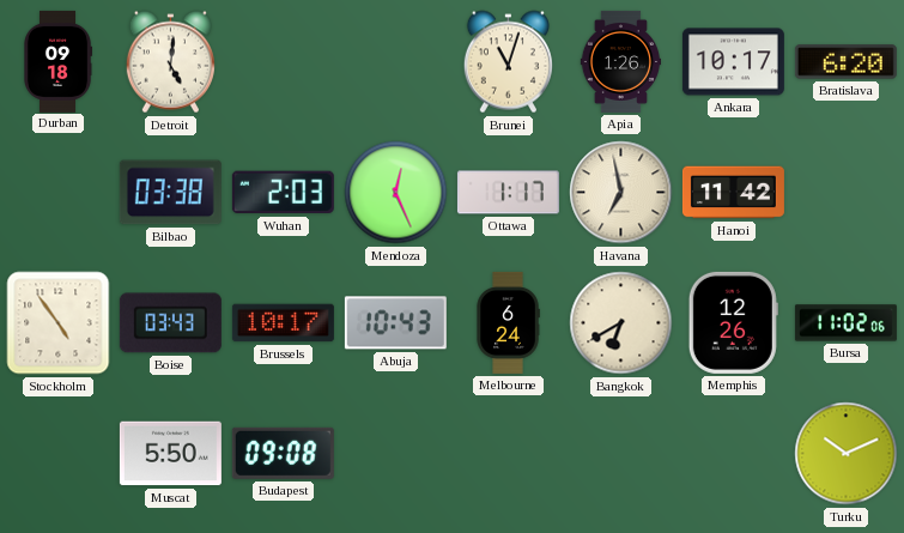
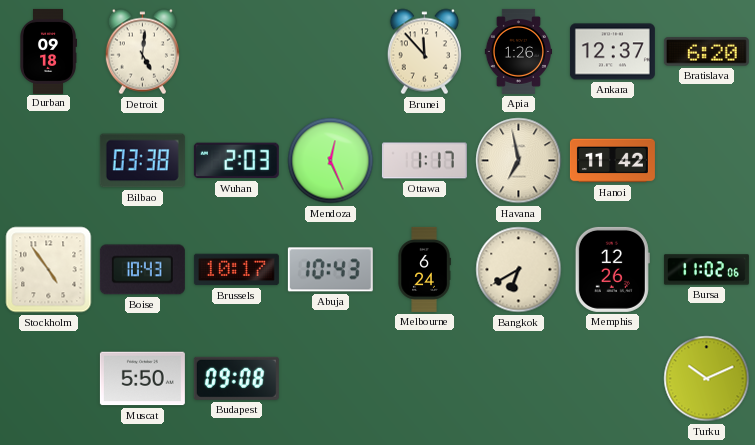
Brunei: 11:03 -> 11:53 (424, 52)
Ankara: 10:17 -> 12:37 (612, 52)
Boise: 03:43 -> 10:43 (142, 270)
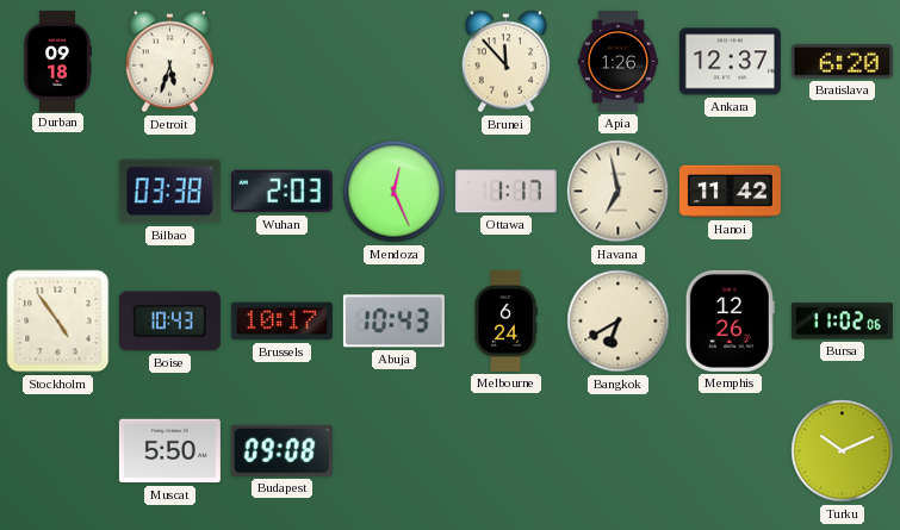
Detroit: 5:01 -> 5:33 (169, 62)
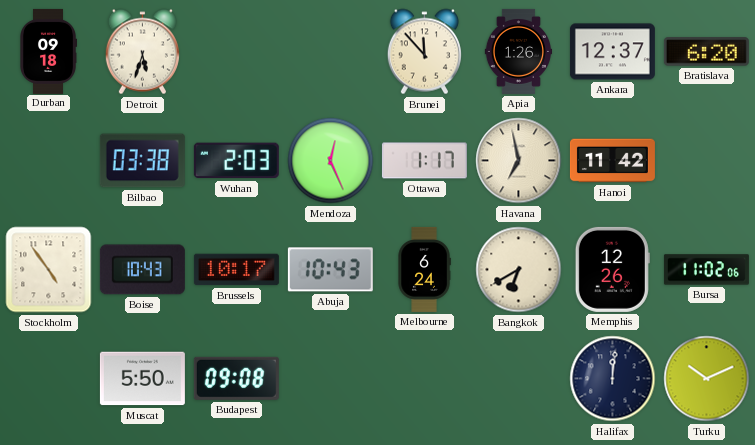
Halifax: none -> 12:01 (613, 379)
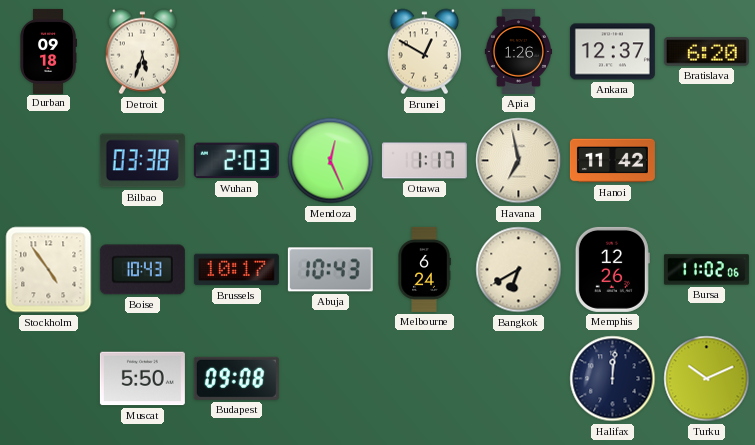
Brunei: 11:53 -> 12:50 (424, 52)
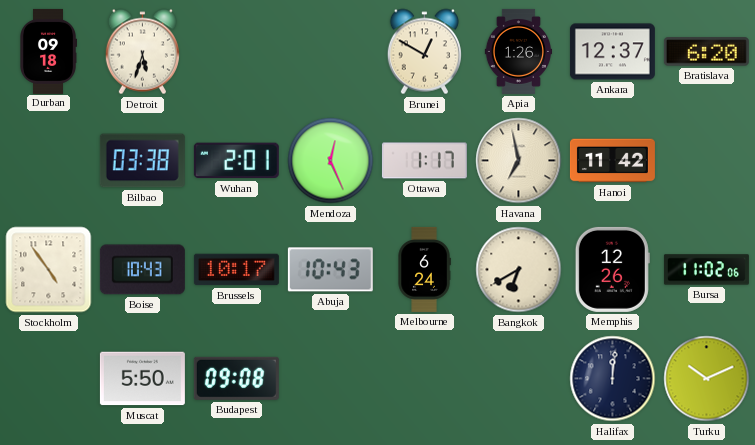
Wuhan: 2:03 -> 2:01 (236, 161)
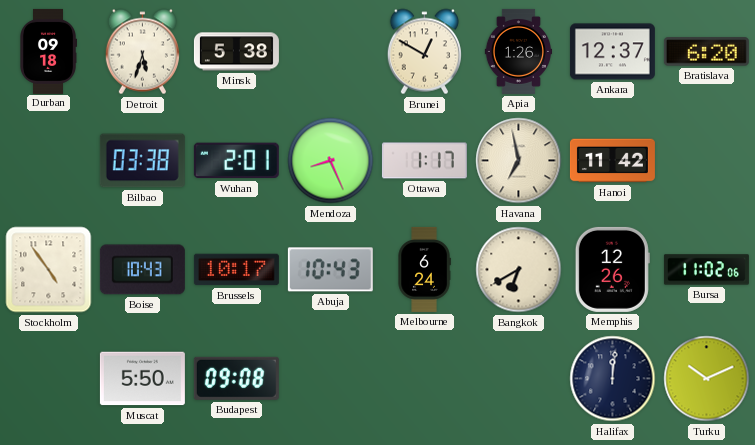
Minsk: none -> 5:38 (236, 52)
Mendoza: 12:26 -> 8:26 (331, 161)
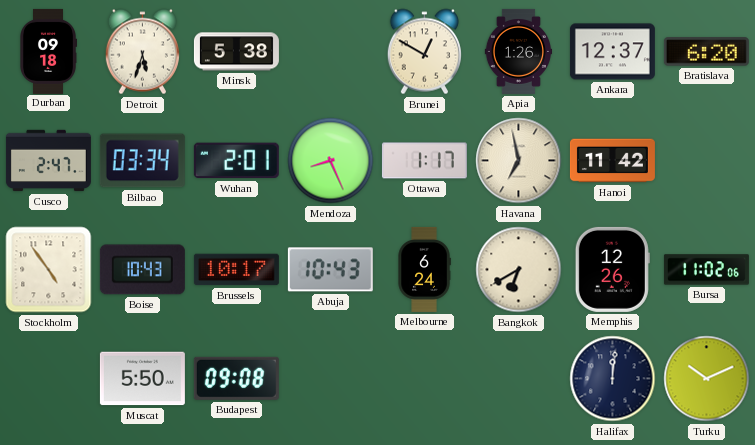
Cusco: none -> 2:47 (48, 161)
Bilbao: 03:38 -> 03:34 (142, 161)
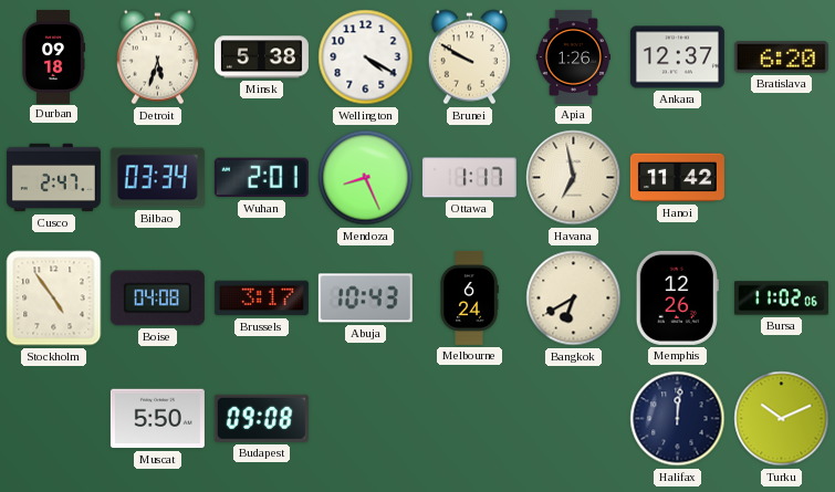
Wellington: none -> 4:20 (366, 57)
Brunei: 12:50 -> 9:50 (469, 57)
Boise: 10:43 -> 04:08 (157, 299)
Brussels: 10:17 -> 3:17 (261, 299)
